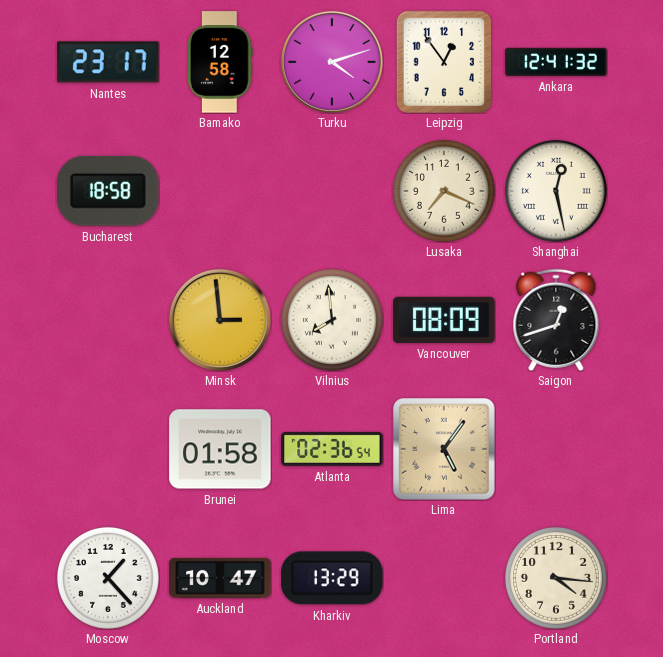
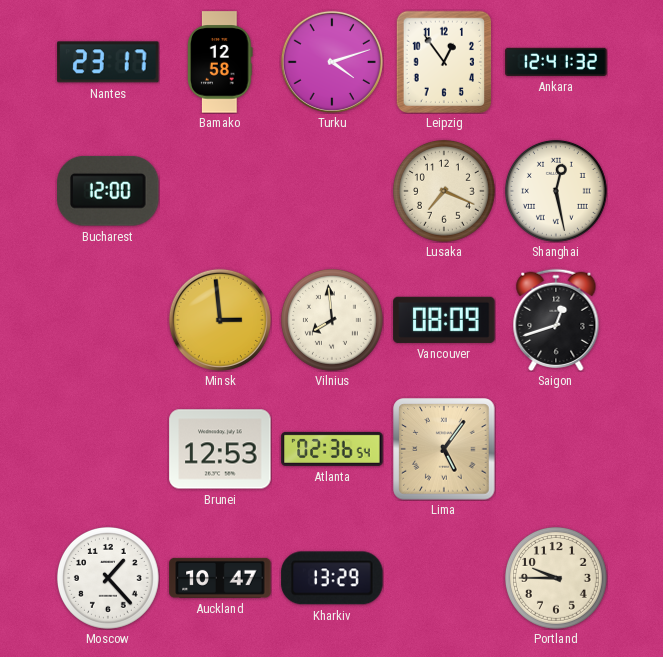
Bucharest: 18:58 -> 12:00 (108, 191)
Brunei: 01:58 -> 12:53 (220, 449)
Portland: 4:16 -> 9:45 (556, 578)
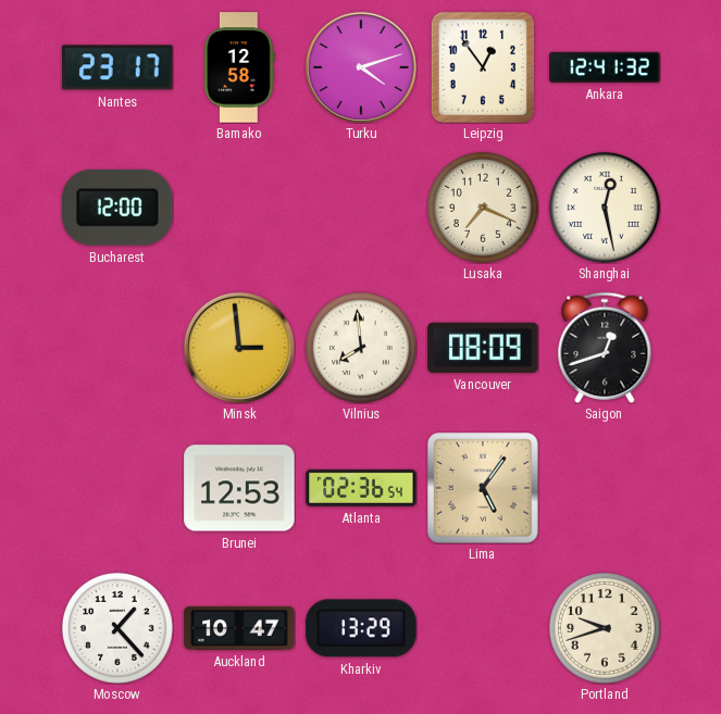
Portland: 9:45 -> 9:42 (605, 628)
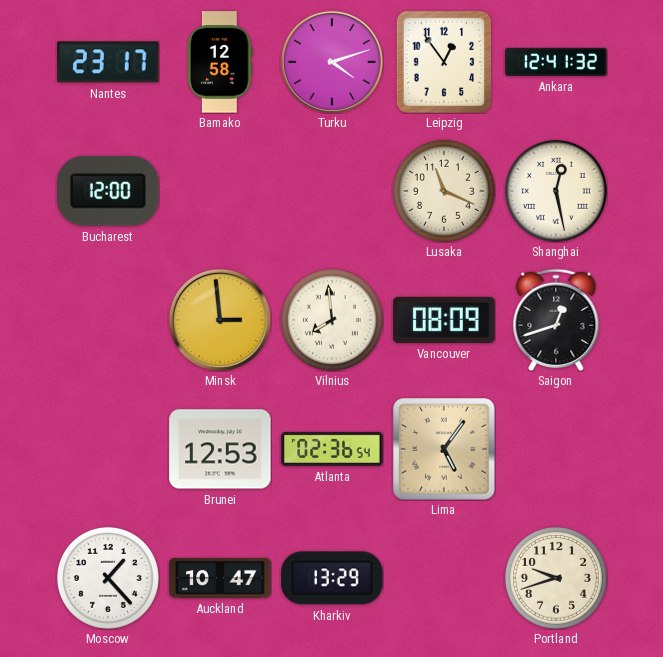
Lusaka: 7:19 -> 11:19 (444, 191)
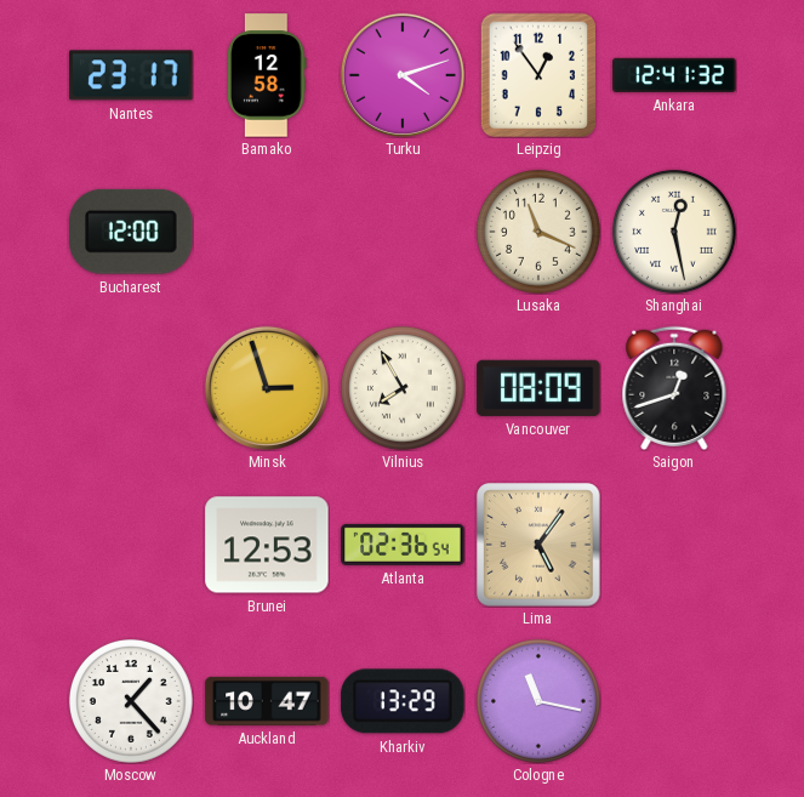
Minsk: 2:59 -> 2:57 (267, 388)
Vilnius: 7:59 -> 7:55 (403, 388)
Cologne: none -> 11:17 (538, 701)
Portland: 9:42 -> none (556, 578)
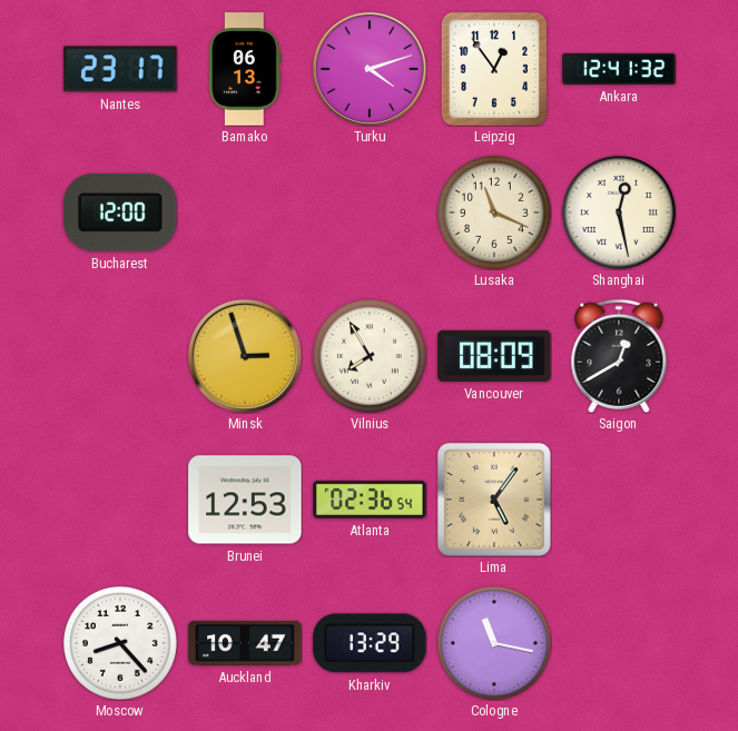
Bamako: 12:58 -> 06:13 (246, 69)
Saigon: 12:42 -> 12:40 (619, 356)
Moscow: 1:23 -> 8:23 (120, 643)
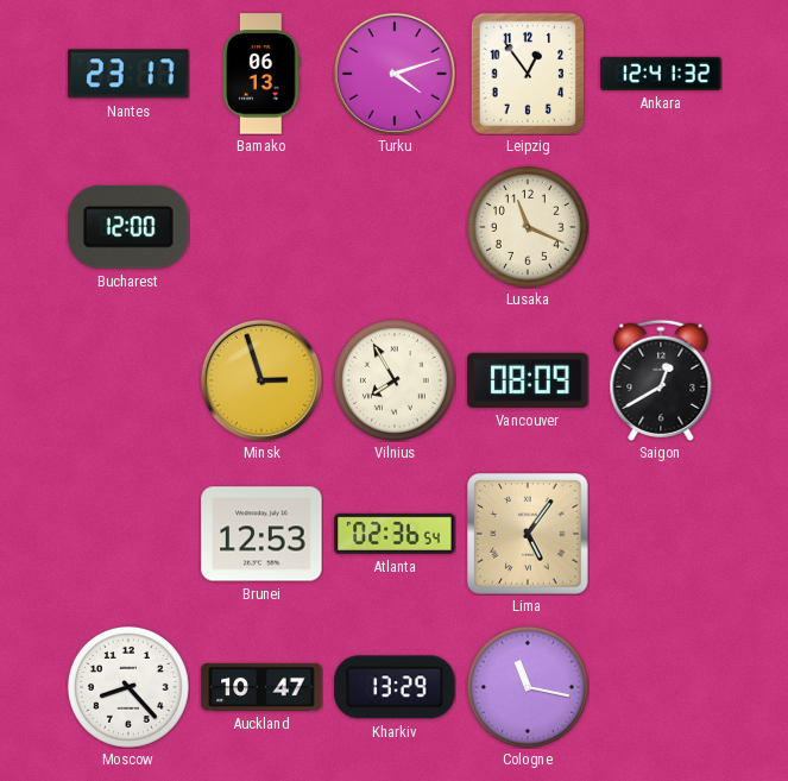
Shanghai: 12:28 -> none (619, 213)
